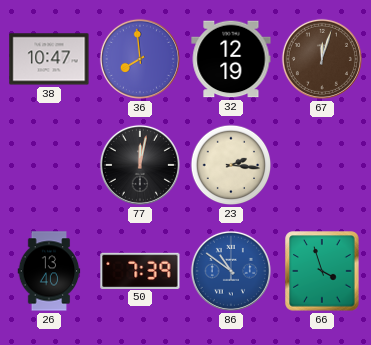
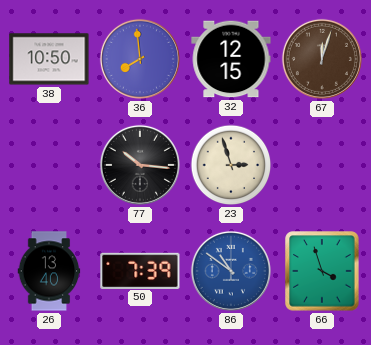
38: 10:47 -> 10:50 (49, 59)
32: 12:19 -> 12:15 (231, 59)
77: 12:02 -> 10:16 (140, 165)
23: 2:16 -> 2:57 (231, 165)
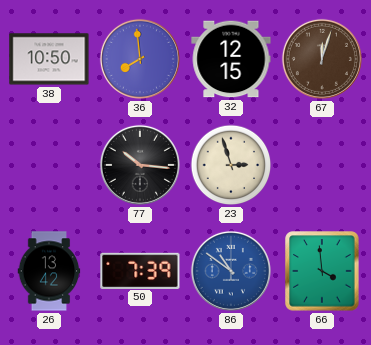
26: 13:40 -> 13:42 (49, 271)
66: 3:57 -> 3:59 (322, 271)
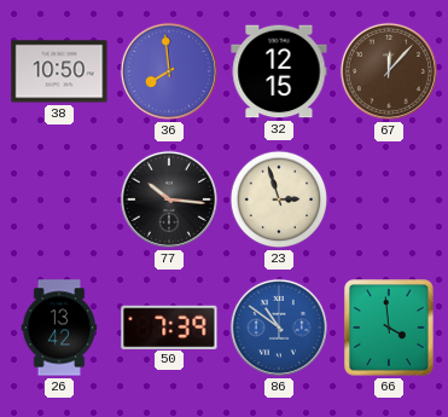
67: 12:03 -> 12:07 (389, 71)
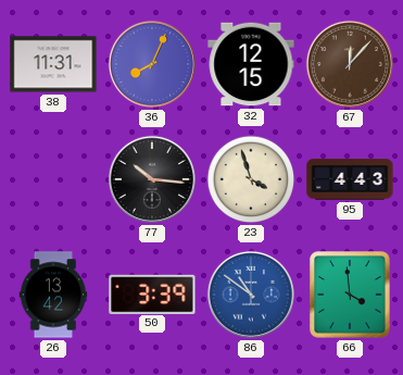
38: 10:50 -> 11:31 (53, 64)
36: 7:59 -> 8:04 (152, 64)
23: 2:57 -> 3:57 (251, 179)
95: none -> 4:43 (350, 179)
50: 7:39 -> 3:39 (152, 293)
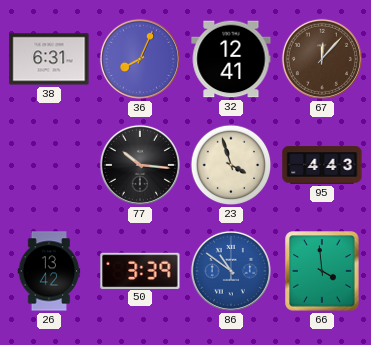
38: 11:31 -> 6:31 (49, 59)
32: 12:15 -> 12:41 (231, 59)
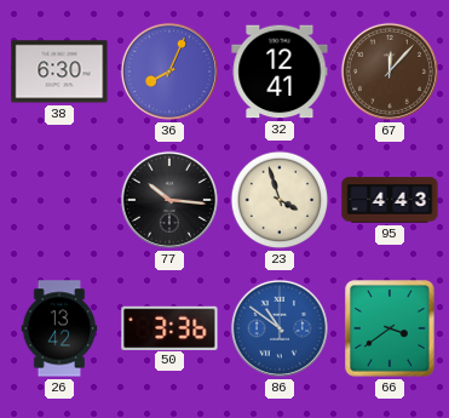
38: 6:31 -> 6:30 (59, 71)
50: 3:39 -> 3:36 (169, 327)
66: 3:59 -> 3:39 (390, 328)
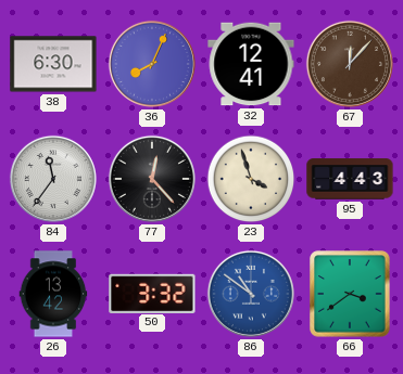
84: none -> 11:36 (53, 179)
77: 10:16 -> 12:23 (152, 179)
50: 3:36 -> 3:32 (152, 293)
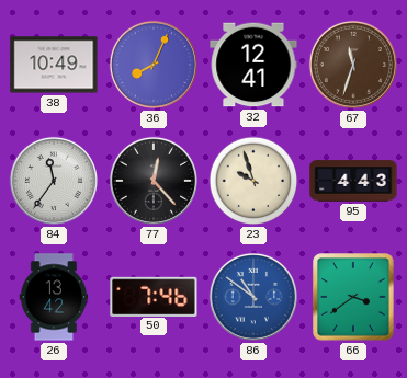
38: 6:30 -> 10:49 (54, 65)
67: 12:07 -> 11:33 (353, 65)
23: 3:57 -> 9:57 (253, 181)
50: 3:32 -> 7:46 (154, 296)
